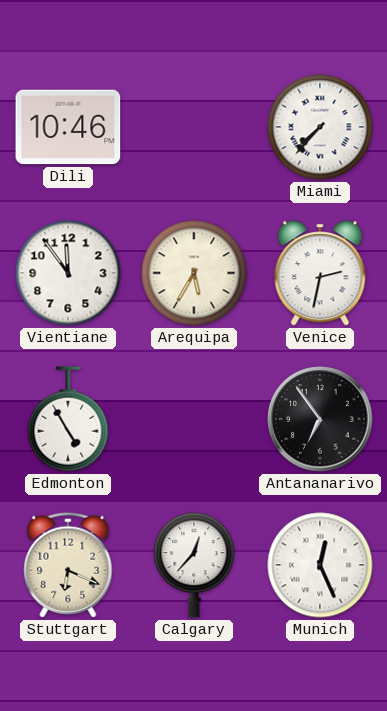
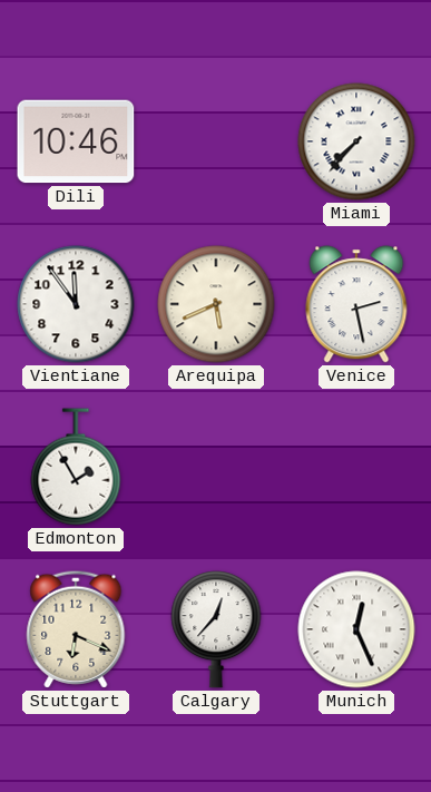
Arequipa: 5:35 -> 5:41 (216, 304)
Venice: 2:32 -> 2:28 (356, 304)
Edmonton: 4:55 -> 1:55 (76, 467)
Antananarivo: 6:54 -> none (320, 419)
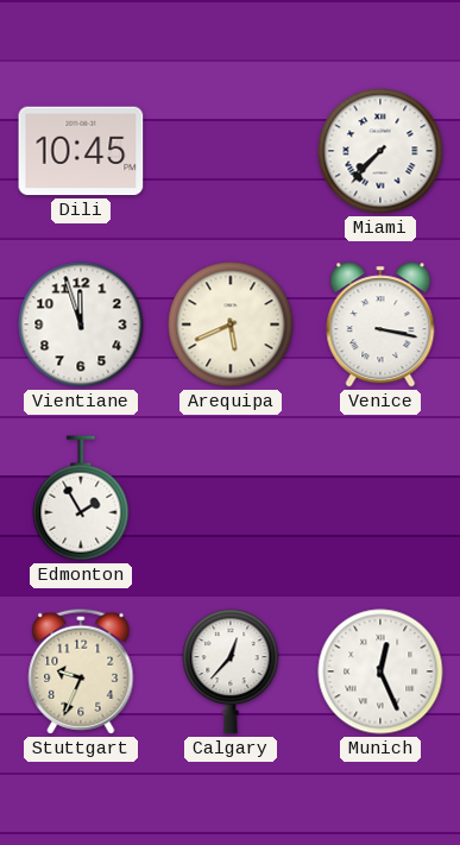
Dili: 10:46 -> 10:45 (81, 151)
Vientiane: 11:54 -> 11:57 (81, 324)
Venice: 2:28 -> 3:17 (380, 324)
Stuttgart: 6:19 -> 9:34 (81, 671)
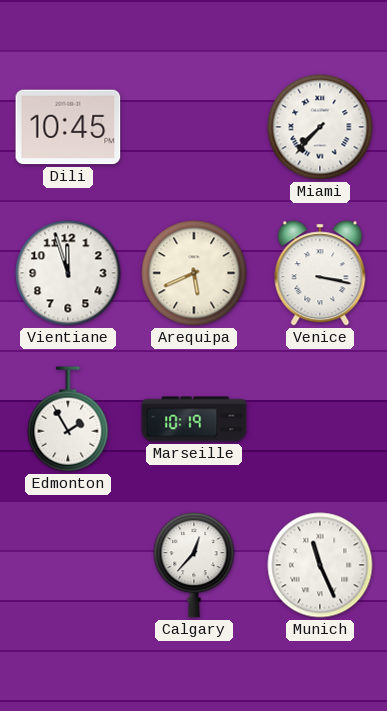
Marseille: none -> 10:19 (194, 419)
Stuttgart: 9:34 -> none (81, 671)
Munich: 12:26 -> 11:26 (320, 565)
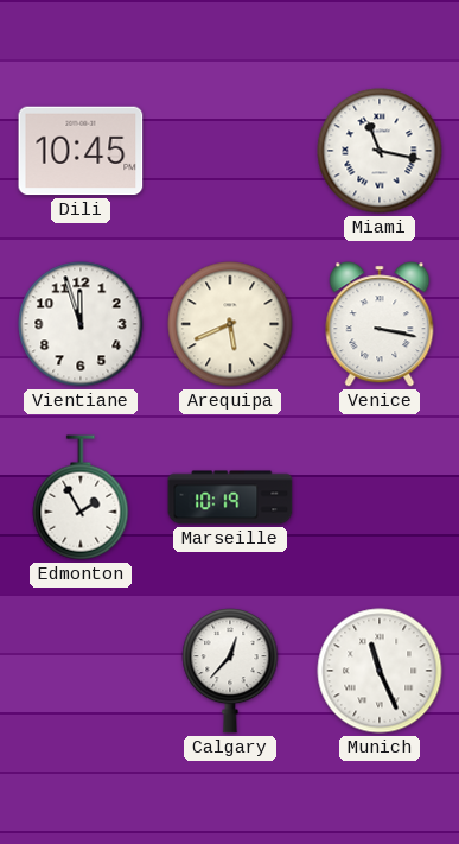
Miami: 7:37 -> 11:17 (380, 151)
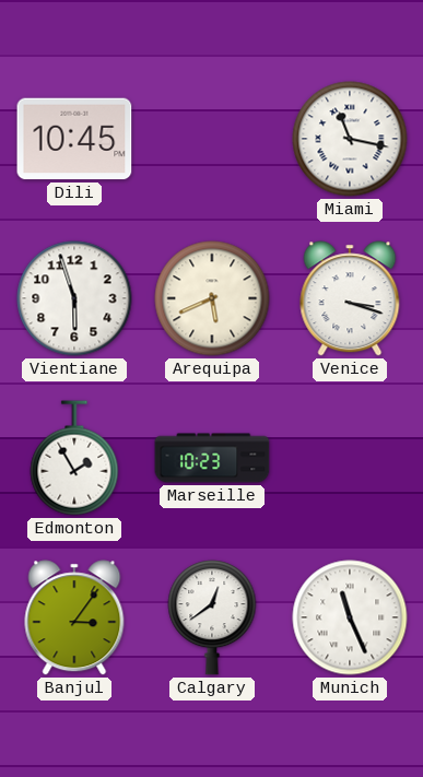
Vientiane: 11:57 -> 5:57 (74, 298)
Venice: 3:17 -> 3:18 (350, 298)
Marseille: 10:19 -> 10:23 (212, 458)
Banjul: none -> 3:06 (74, 617)
Calgary: 12:37 -> 12:39 (212, 617)
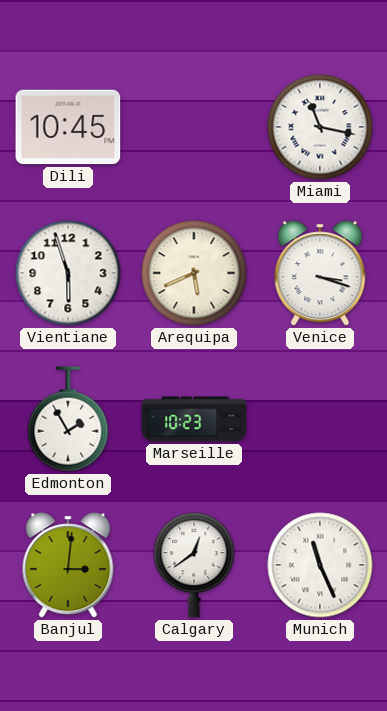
Banjul: 3:06 -> 3:01 (68, 565)
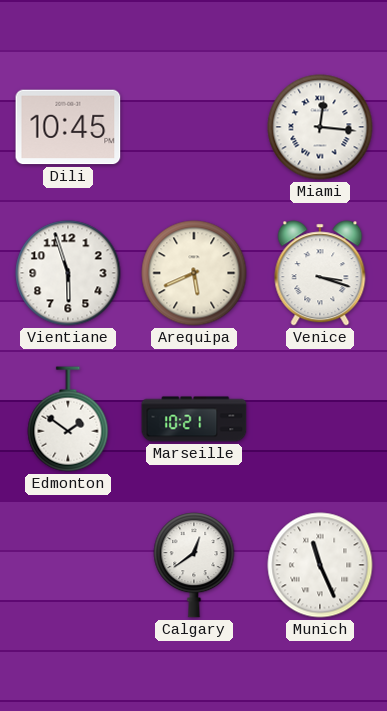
Miami: 11:17 -> 12:16 (320, 127)
Edmonton: 1:55 -> 1:51 (68, 419)
Marseille: 10:23 -> 10:21 (194, 419)
Banjul: 3:01 -> none (68, 565)
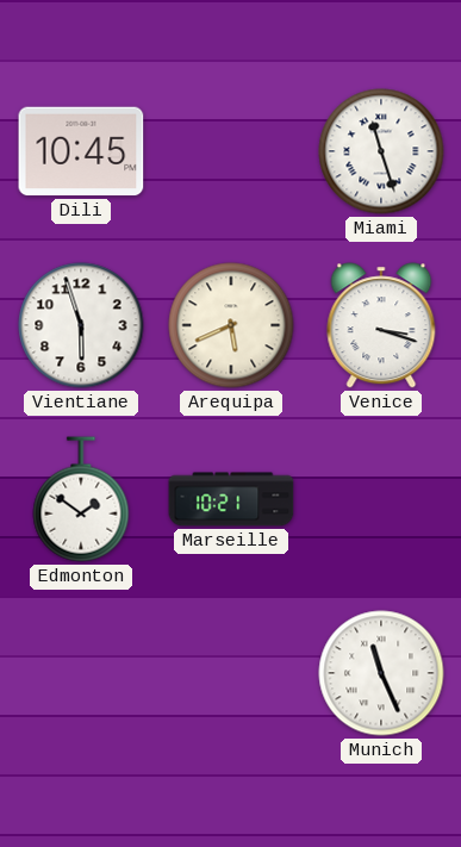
Miami: 12:16 -> 11:27 (381, 151)
Calgary: 12:39 -> none (194, 565)
